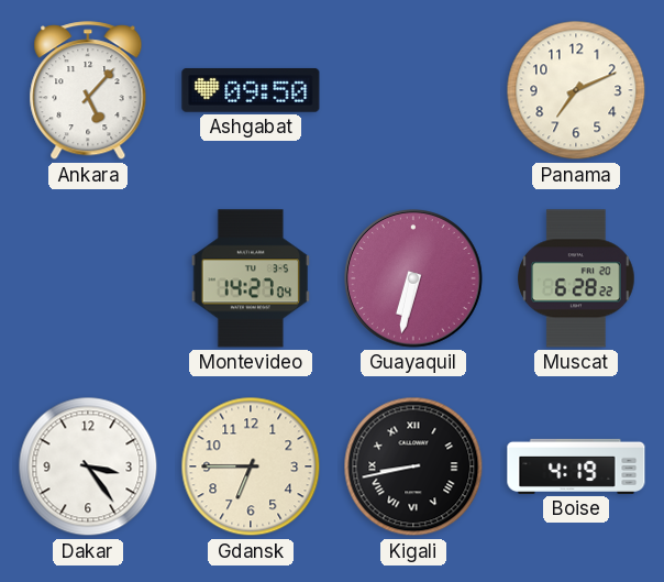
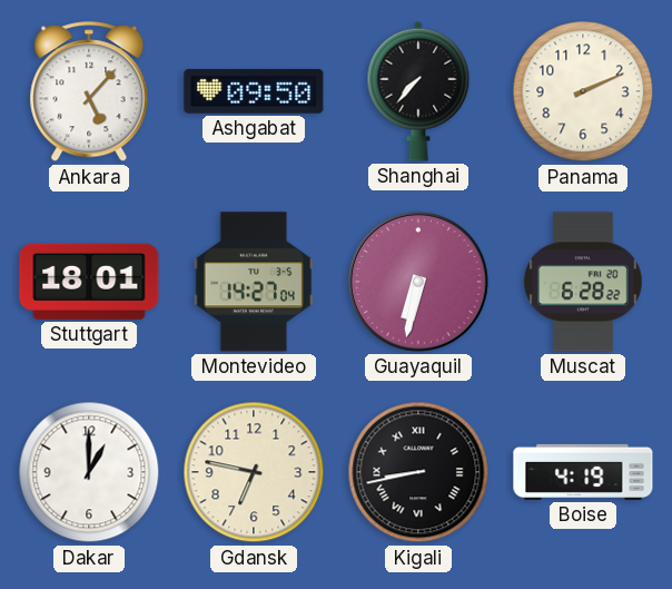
Shanghai: none -> 7:37 (418, 91)
Panama: 7:11 -> 2:11 (583, 91)
Stuttgart: none -> 18:01 (89, 282)
Dakar: 3:24 -> 1:00 (89, 472)
Gdansk: 6:45 -> 6:47 (254, 472)
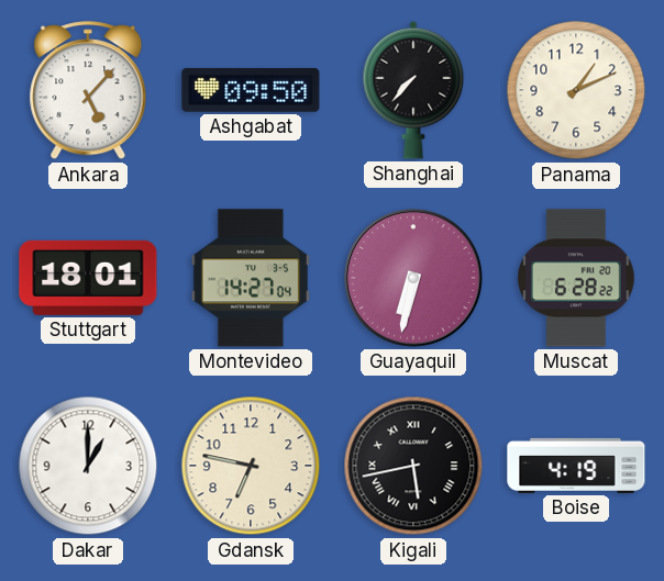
Panama: 2:11 -> 1:11 (576, 90)
Kigali: 8:43 -> 5:43 (413, 466)
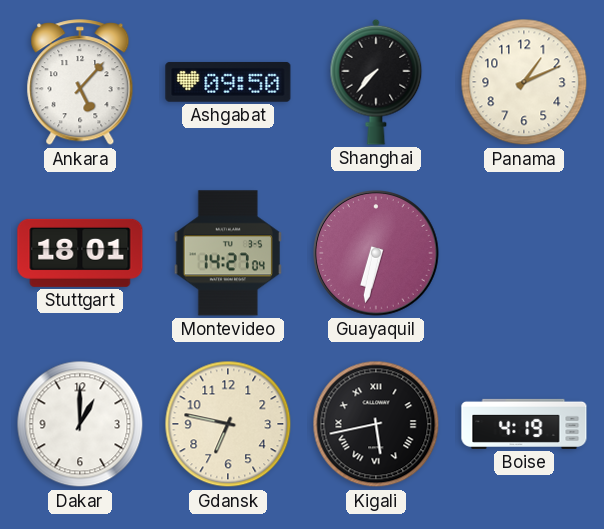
Muscat: 6:28 -> none (577, 278)
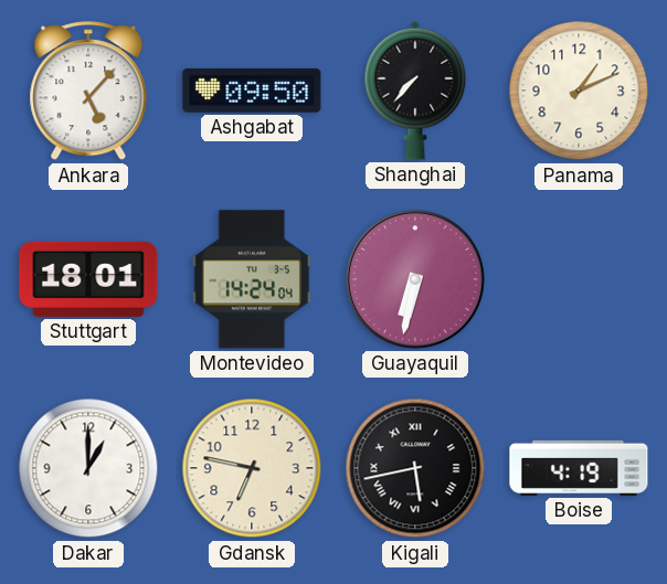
Montevideo: 14:27 -> 14:24 (251, 279)
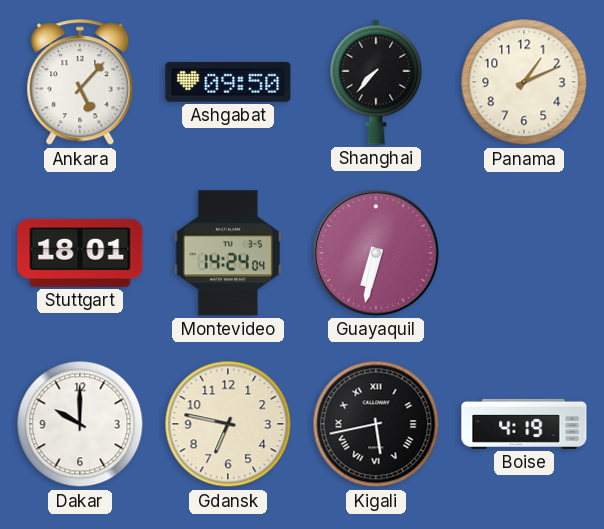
Dakar: 1:00 -> 10:00 (80, 424)
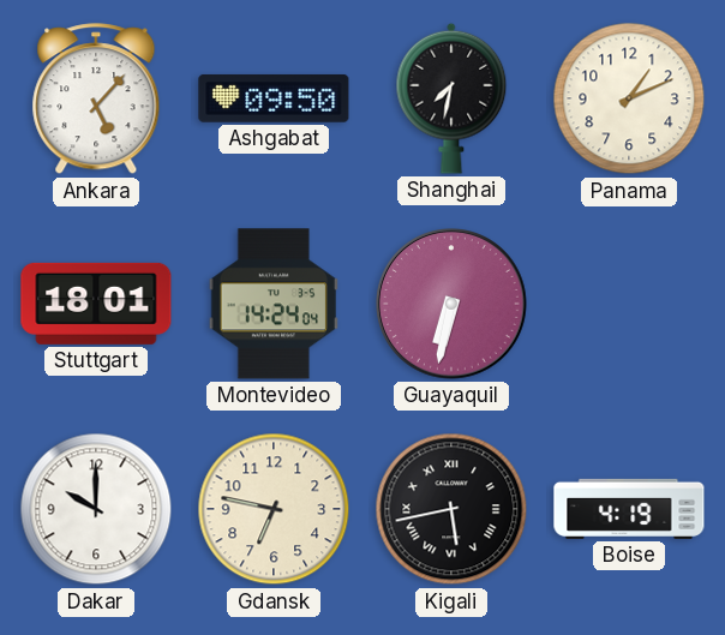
Shanghai: 7:37 -> 7:32 (451, 98)
